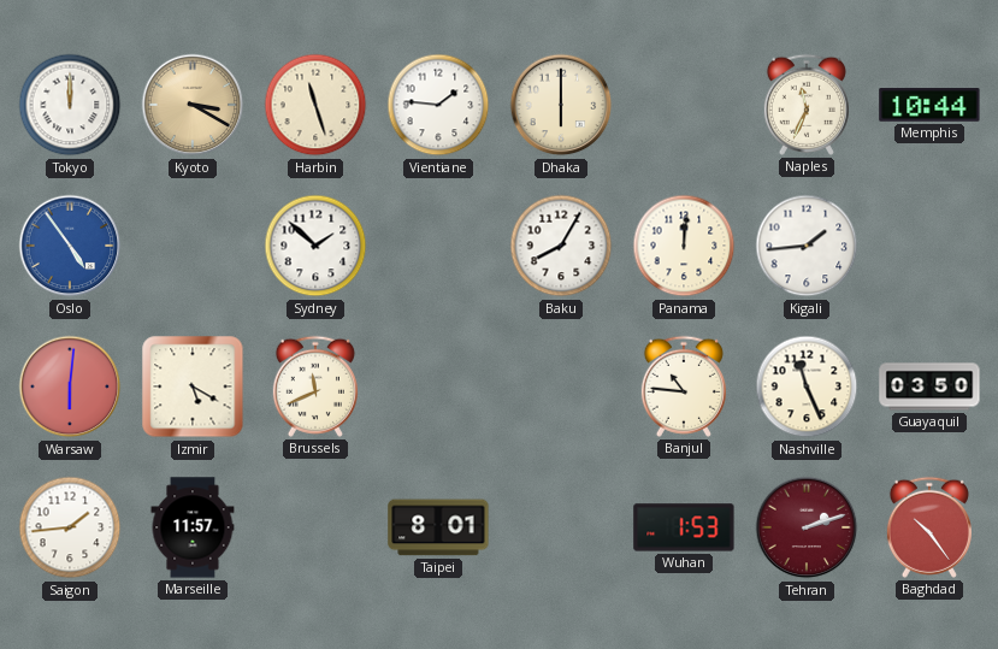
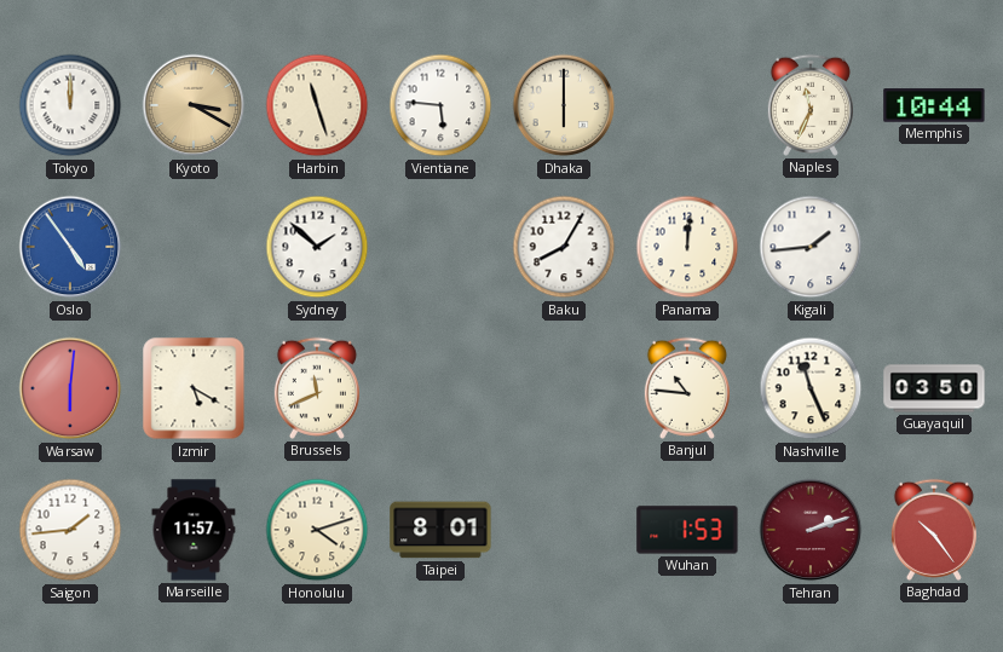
Vientiane: 1:46 -> 5:46 (440, 105)
Honolulu: none -> 4:12 (317, 530)
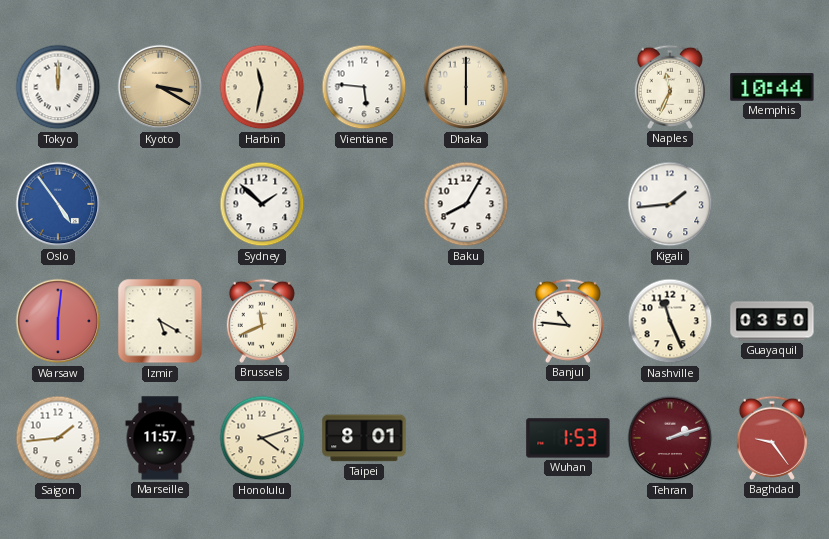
Harbin: 11:27 -> 11:32 (262, 87)
Panama: 12:01 -> none (687, 247)
Baghdad: 10:24 -> 9:24 (772, 438)
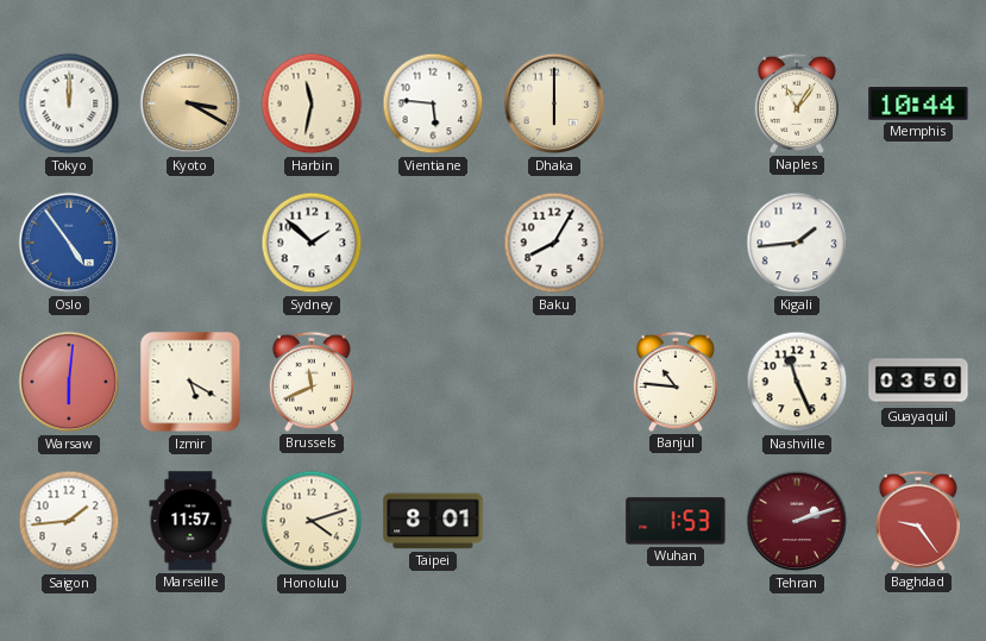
Naples: 11:34 -> 11:06 (797, 103)
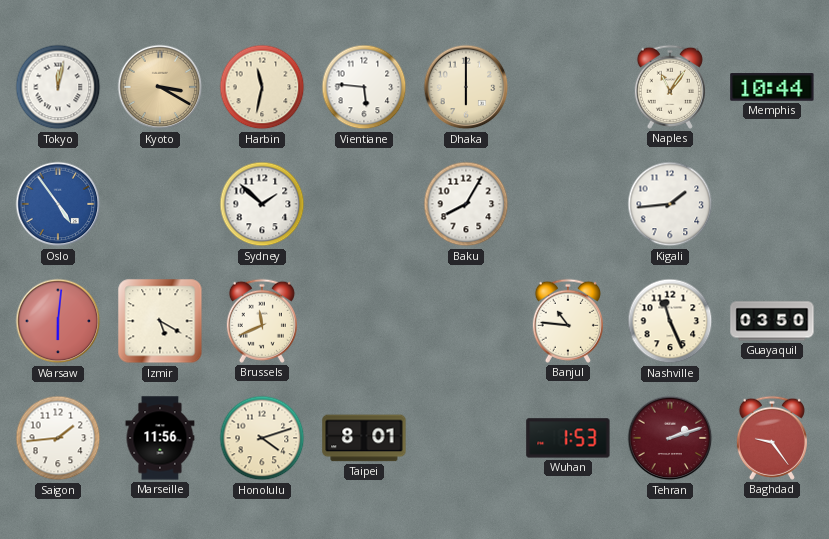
Tokyo: 12:00 -> 12:02 (58, 87)
Marseille: 11:57 -> 11:56 (160, 438)
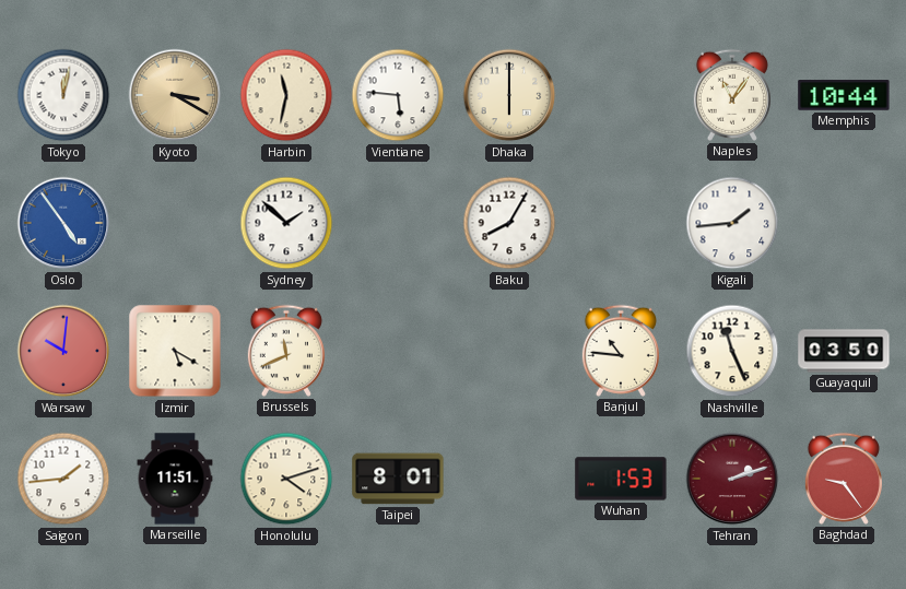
Warsaw: 6:01 -> 10:01 (63, 351)
Marseille: 11:56 -> 11:51 (175, 479)
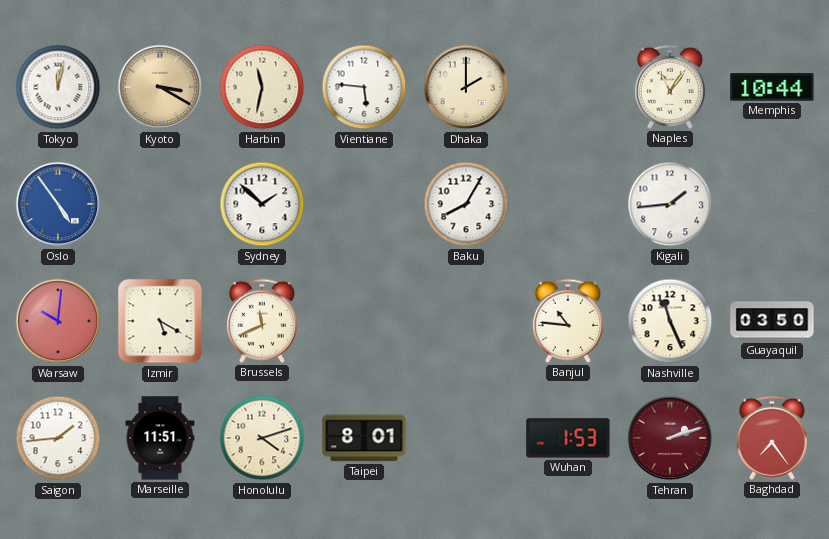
Dhaka: 6:00 -> 2:00 (466, 87)
Baghdad: 9:24 -> 7:24 (772, 438)
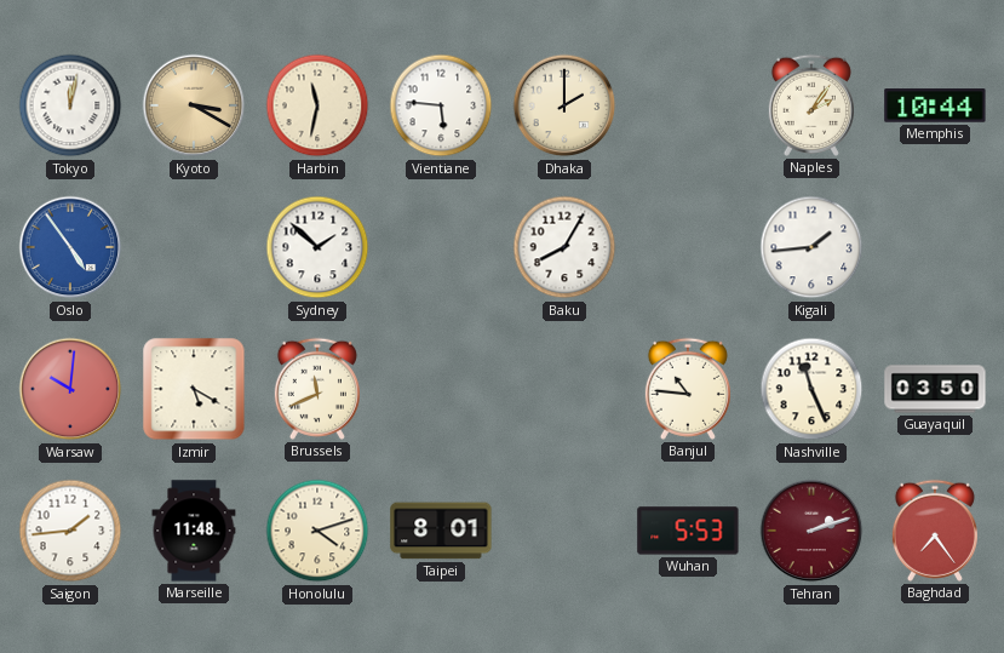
Naples: 11:06 -> 2:06 (811, 105)
Marseille: 11:51 -> 11:48 (194, 531)
Wuhan: 1:53 -> 5:53 (688, 531)
